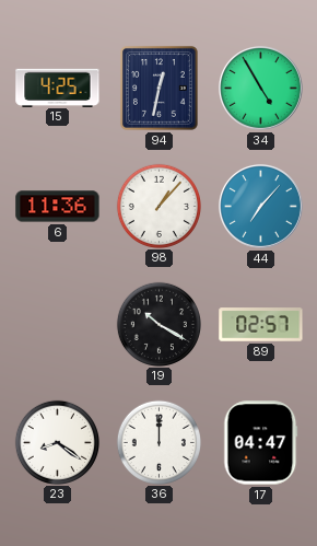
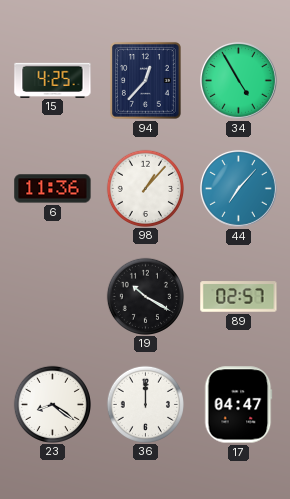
94: 12:32 -> 12:37 (145, 81)
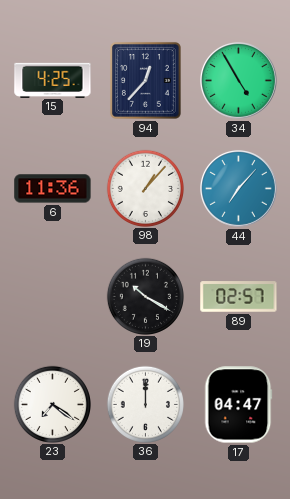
23: 8:21 -> 7:21 (52, 404)
